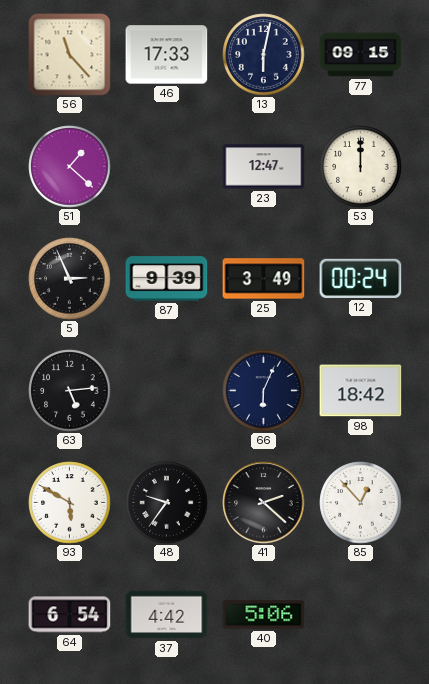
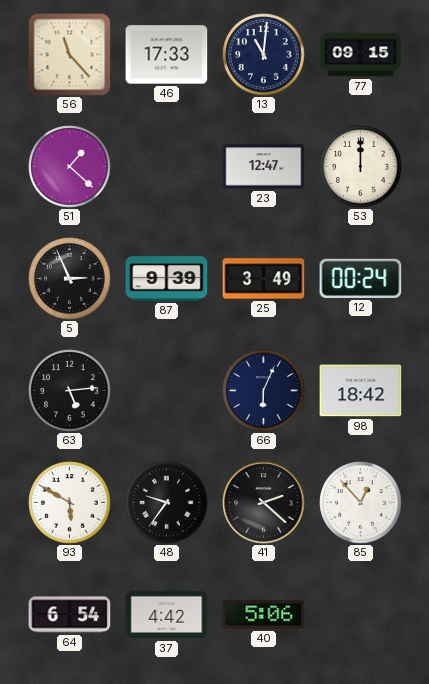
13: 6:02 -> 11:01 (264, 55)
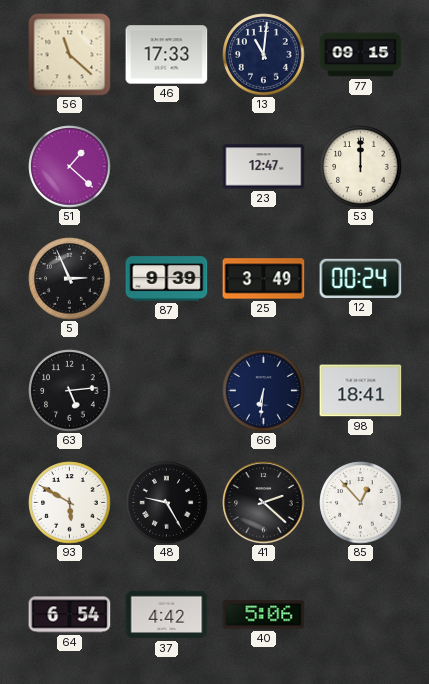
56: 11:23 -> 11:22 (70, 55)
66: 6:04 -> 6:31 (264, 391)
98: 18:42 -> 18:41 (361, 391)
48: 9:36 -> 9:25 (167, 503)
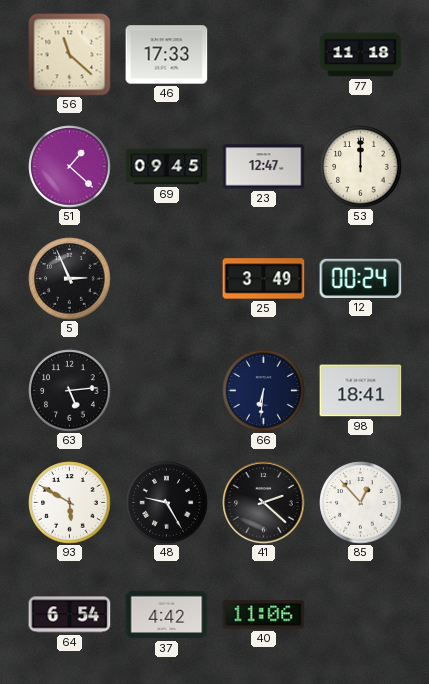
13: 11:01 -> none (264, 55)
77: 09:15 -> 11:18 (361, 55)
69: none -> 09:45 (167, 167)
87: 9:39 -> none (167, 279)
40: 5:06 -> 11:06 (264, 615)
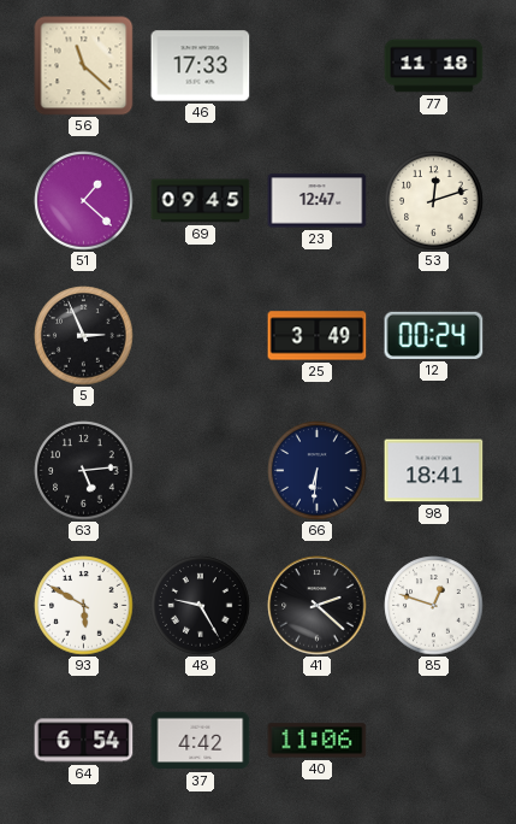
53: 12:00 -> 12:12 (434, 201)
85: 12:53 -> 12:48 (434, 606)
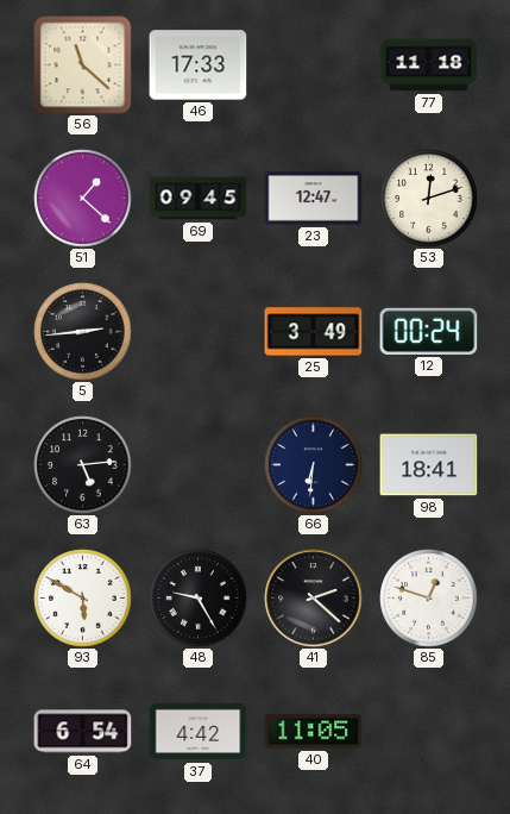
5: 2:56 -> 2:44 (83, 332)
40: 11:06 -> 11:05 (314, 732)
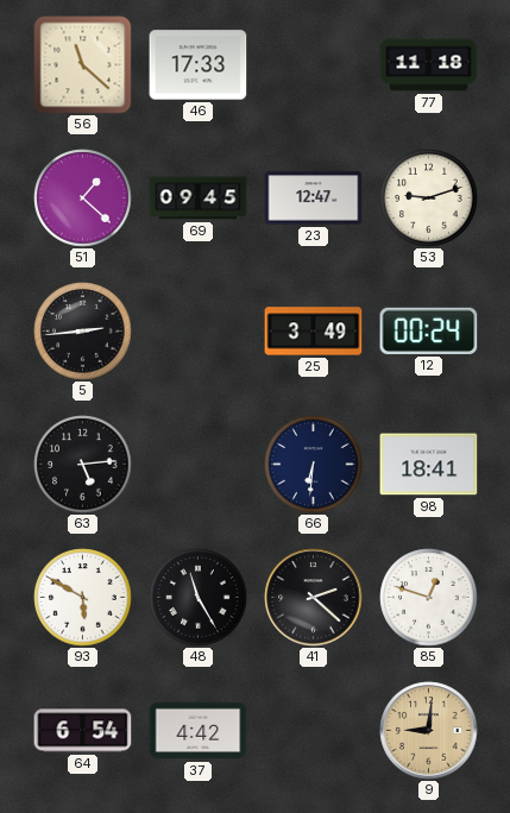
53: 12:12 -> 9:12 (429, 198)
48: 9:25 -> 11:25 (199, 598)
40: 11:05 -> none (314, 732)
9: none -> 9:01 (429, 731)
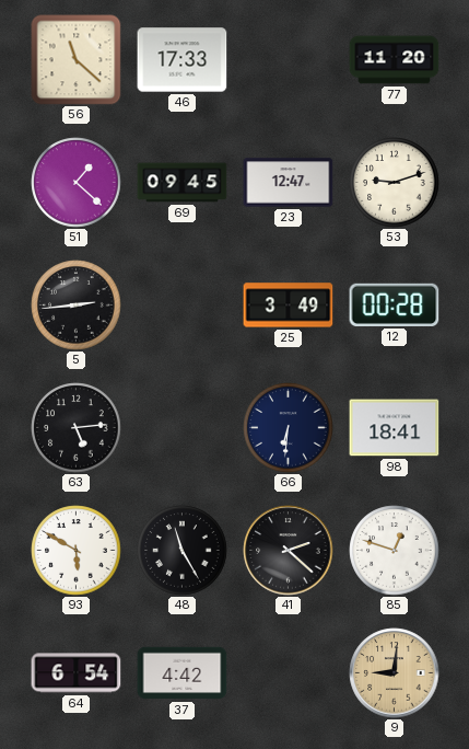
77: 11:18 -> 11:20 (395, 60)
12: 00:24 -> 00:28 (395, 304)
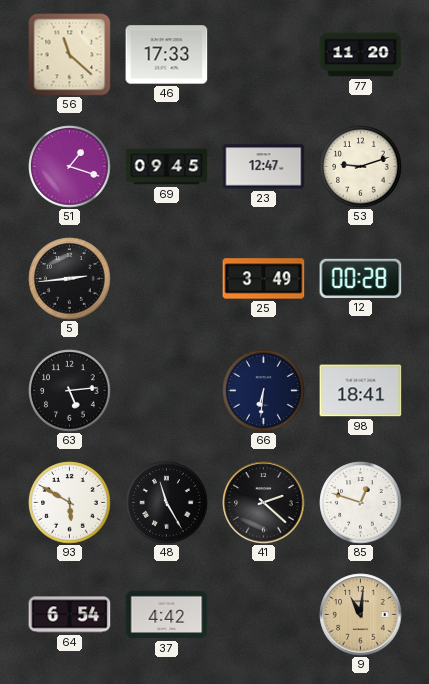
51: 1:22 -> 1:18 (70, 167)
9: 9:01 -> 11:01 (361, 615)
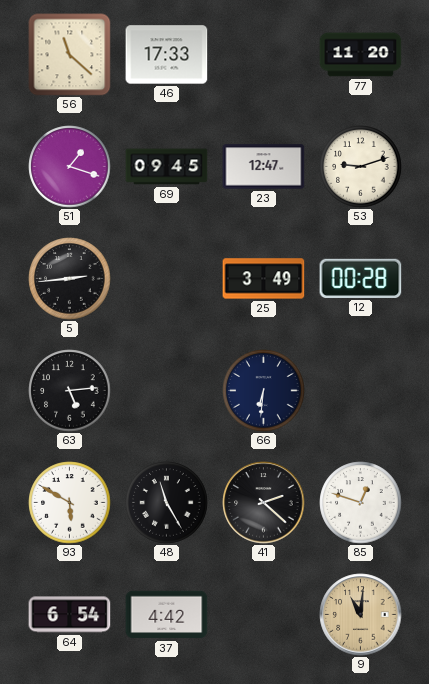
98: 18:41 -> none (361, 391)
